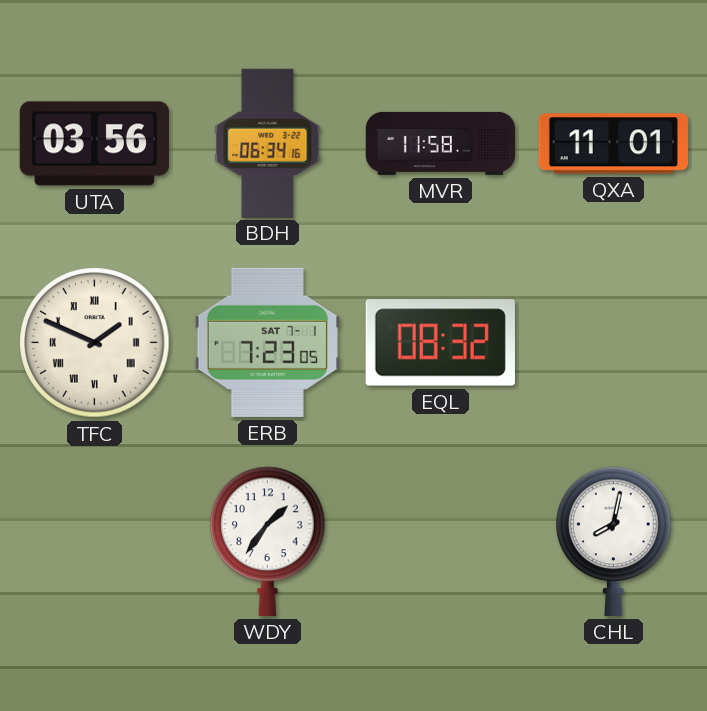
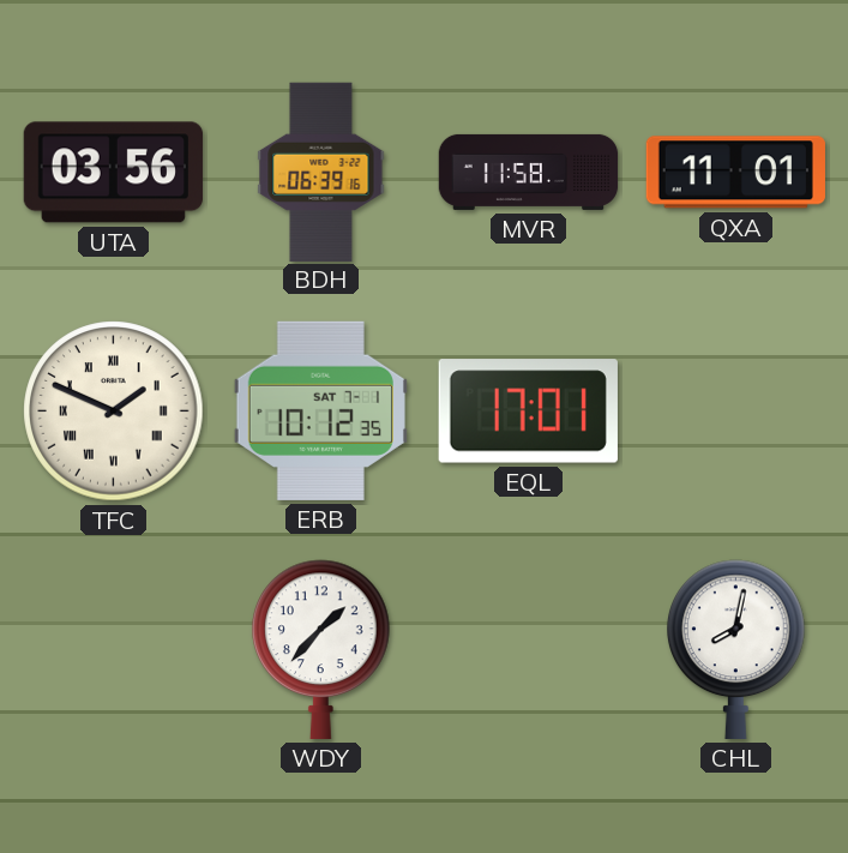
BDH: 06:34 -> 06:39 (321, 172)
ERB: 7:23 -> 10:12 (320, 410)
EQL: 08:32 -> 17:01 (528, 412)
WDY: 1:36 -> 1:37 (321, 649)
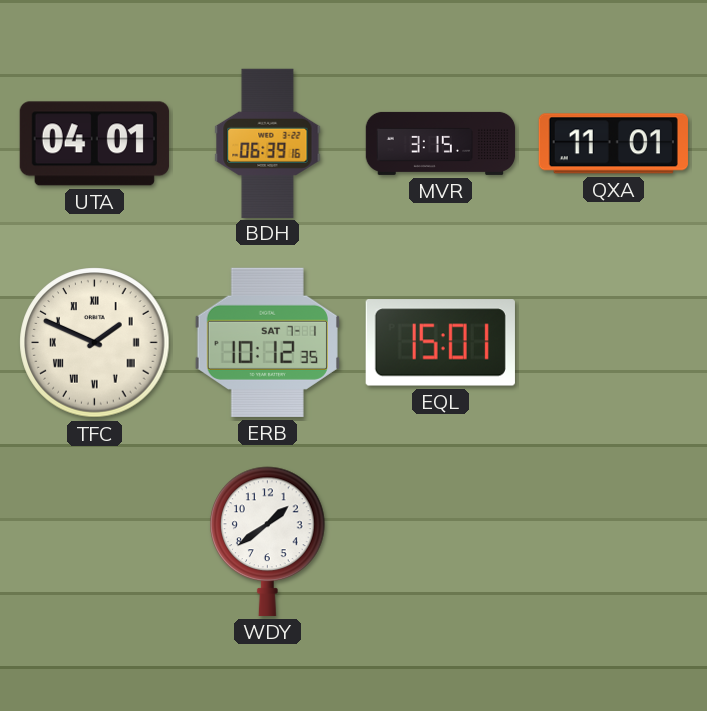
UTA: 03:56 -> 04:01 (94, 144)
MVR: 11:58 -> 3:15 (441, 143)
EQL: 17:01 -> 15:01 (440, 343)
WDY: 1:37 -> 1:39 (268, 541)
CHL: 8:02 -> none (736, 649)
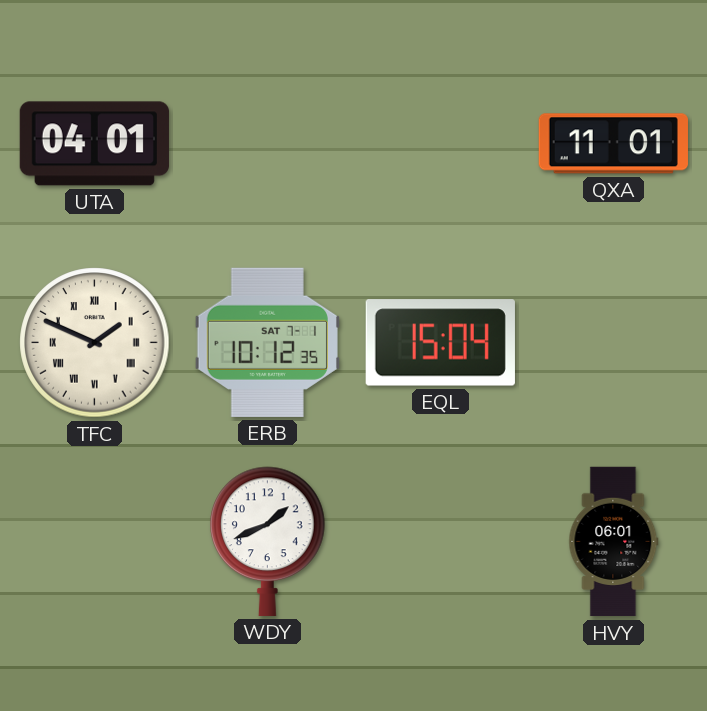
BDH: 06:39 -> none (268, 143)
MVR: 3:15 -> none (441, 143)
EQL: 15:01 -> 15:04 (440, 343)
WDY: 1:39 -> 1:41 (268, 541)
HVY: none -> 06:01 (614, 542)
